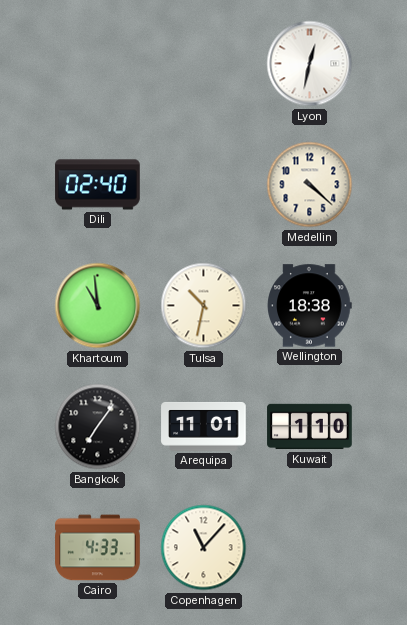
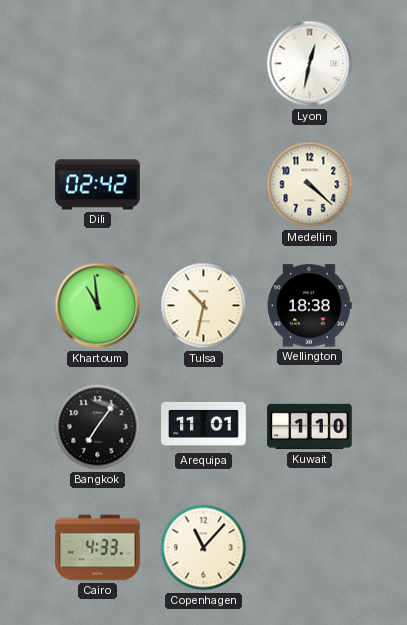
Dili: 02:40 -> 02:42 (98, 185)
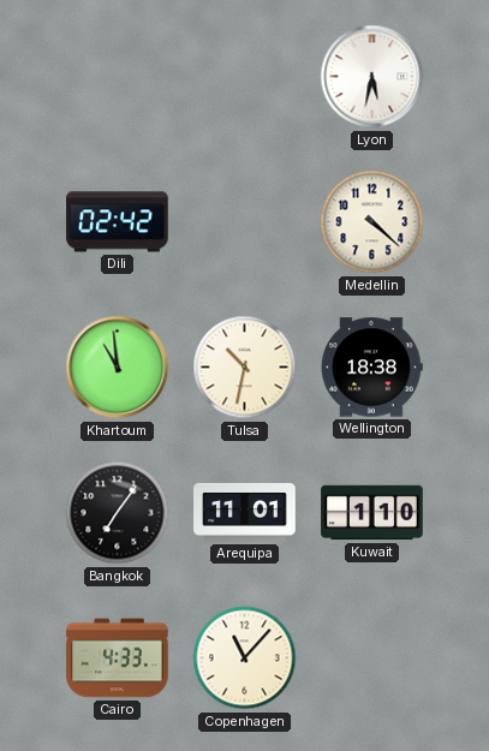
Lyon: 12:32 -> 5:32 (372, 77)
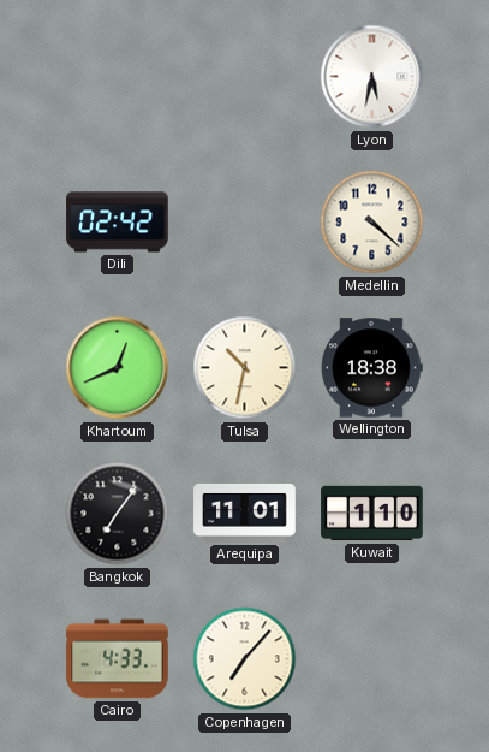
Khartoum: 10:59 -> 12:41 (118, 368)
Copenhagen: 11:07 -> 7:07 (245, 659)
